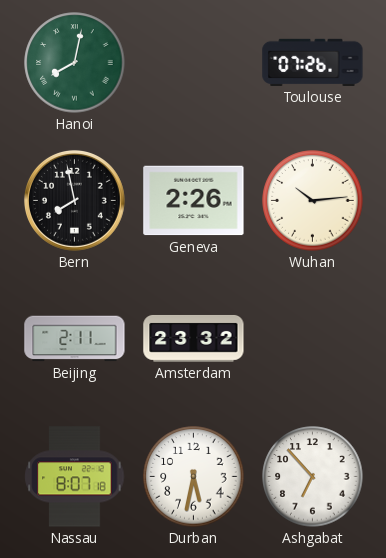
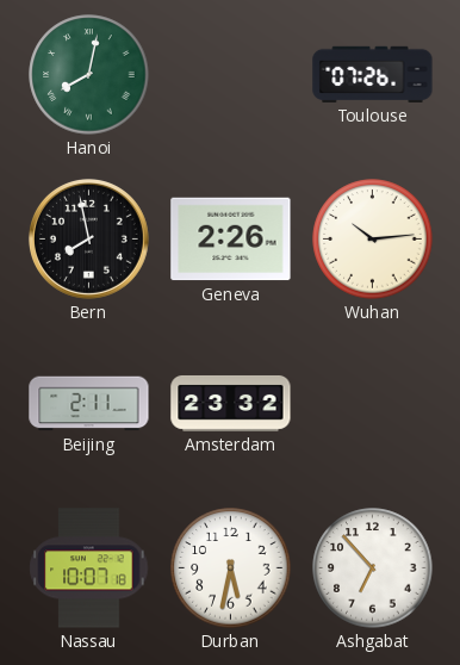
Nassau: 8:07 -> 10:07 (89, 568)
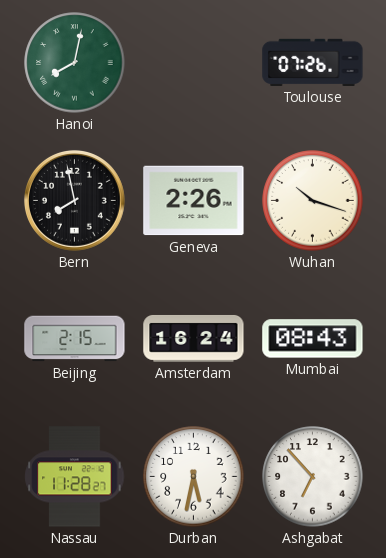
Wuhan: 10:14 -> 10:18 (313, 201)
Beijing: 2:11 -> 2:15 (75, 339)
Amsterdam: 23:32 -> 16:24 (194, 338)
Mumbai: none -> 08:43 (313, 339)
Nassau: 10:07 -> 11:28 (75, 477)
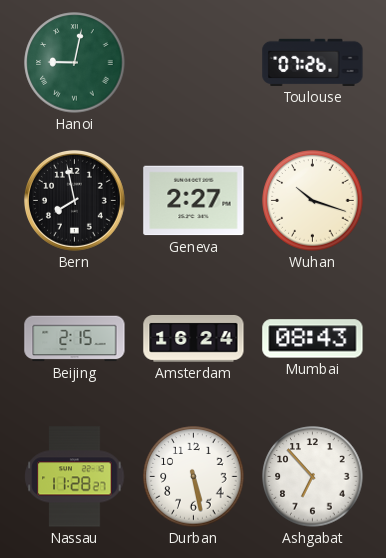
Hanoi: 8:02 -> 9:02 (75, 63)
Geneva: 2:26 -> 2:27 (194, 201)
Durban: 5:32 -> 5:28 (194, 477)
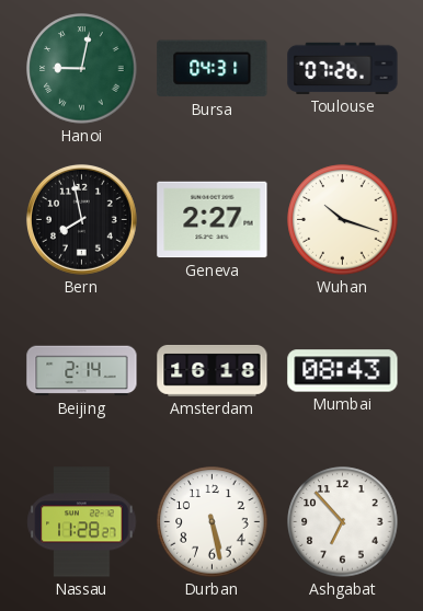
Bursa: none -> 04:31 (213, 69)
Beijing: 2:15 -> 2:14 (82, 371)
Amsterdam: 16:24 -> 16:18 (213, 370)
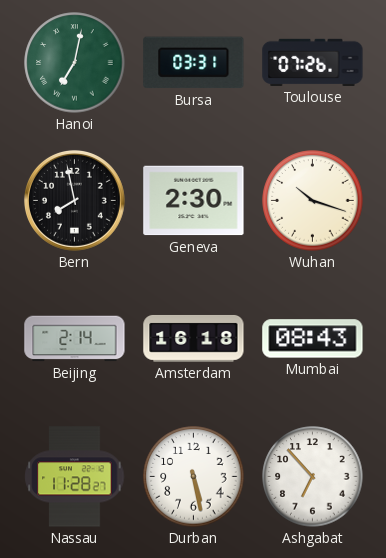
Hanoi: 9:02 -> 7:02 (75, 63)
Bursa: 04:31 -> 03:31 (194, 63)
Geneva: 2:27 -> 2:30 (194, 201)
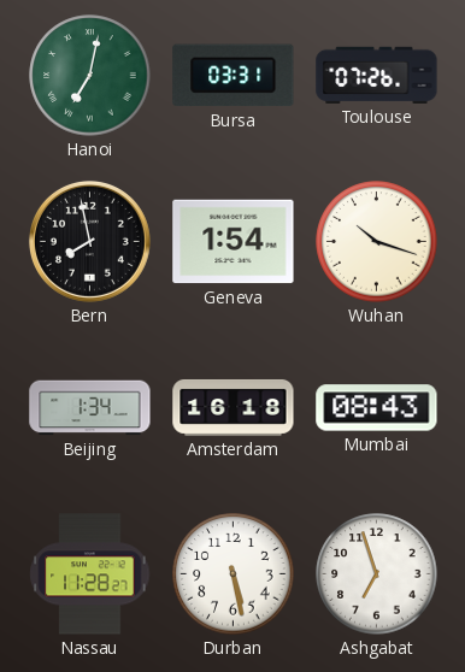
Geneva: 2:30 -> 1:54 (234, 242)
Beijing: 2:14 -> 1:34 (90, 408)
Ashgabat: 6:53 -> 6:57 (377, 574)
